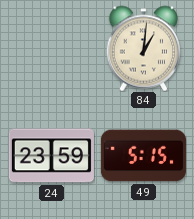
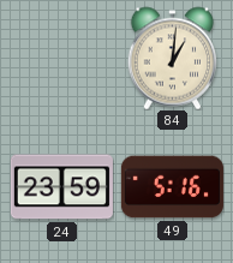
49: 5:15 -> 5:16 (172, 187)
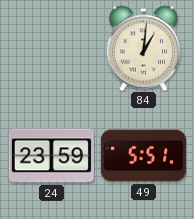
49: 5:16 -> 5:51 (143, 156)
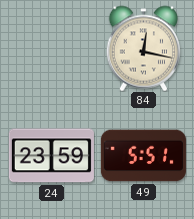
84: 1:01 -> 12:17 (144, 48)
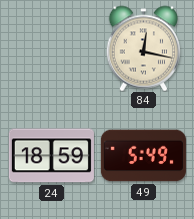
24: 23:59 -> 18:59 (51, 156)
49: 5:51 -> 5:49 (143, 156)
